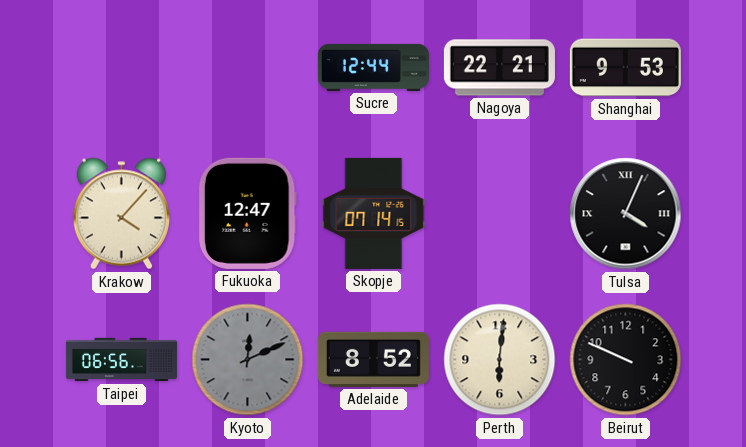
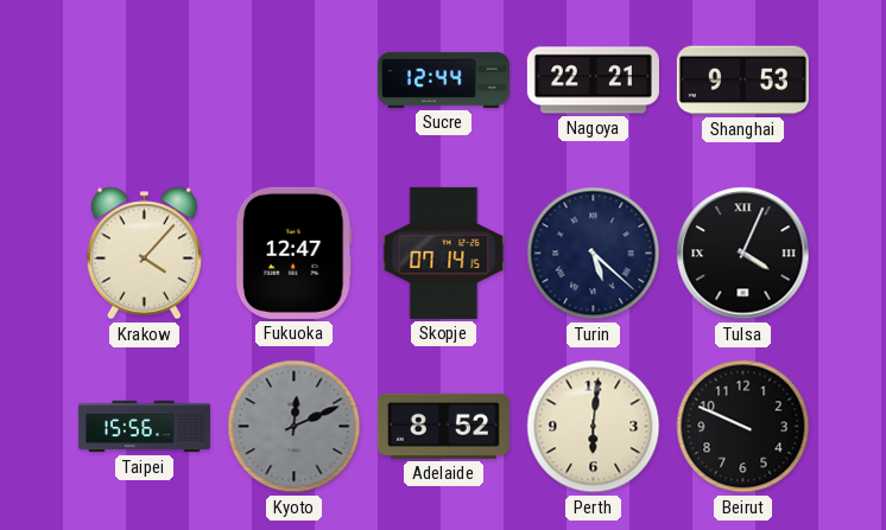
Turin: none -> 5:22 (594, 254)
Taipei: 06:56 -> 15:56 (144, 427)
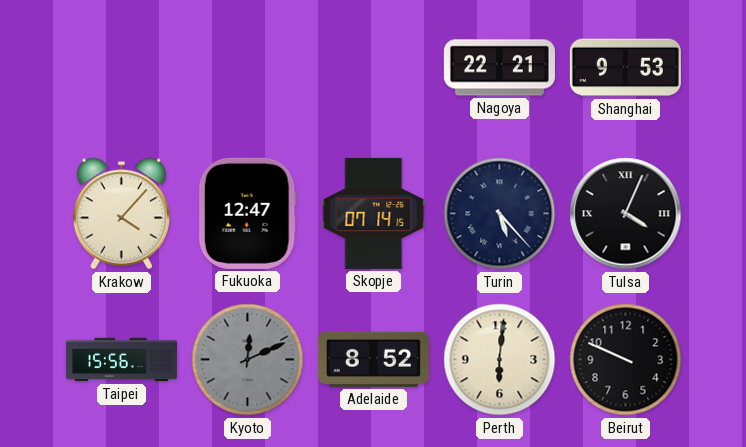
Sucre: 12:44 -> none (443, 79)
Turin: 5:22 -> 5:23 (500, 214)
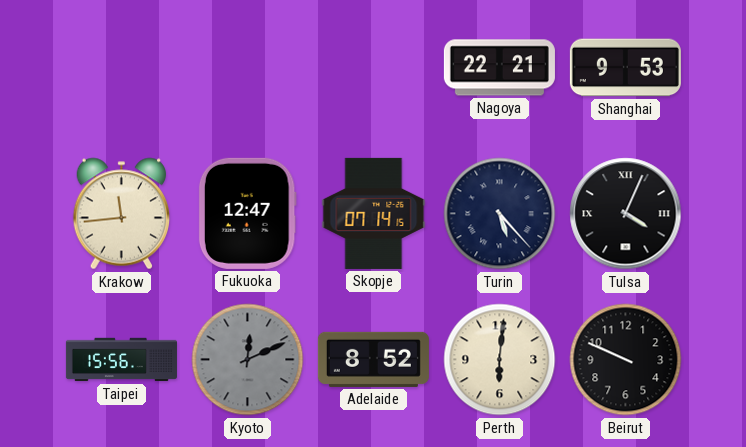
Krakow: 4:07 -> 11:44 (121, 214)
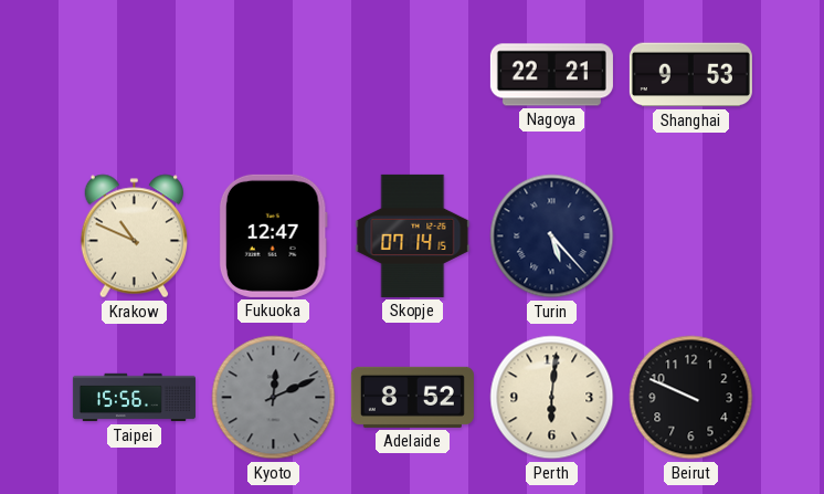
Krakow: 11:44 -> 10:49 (134, 237)
Tulsa: 4:04 -> none (626, 214)
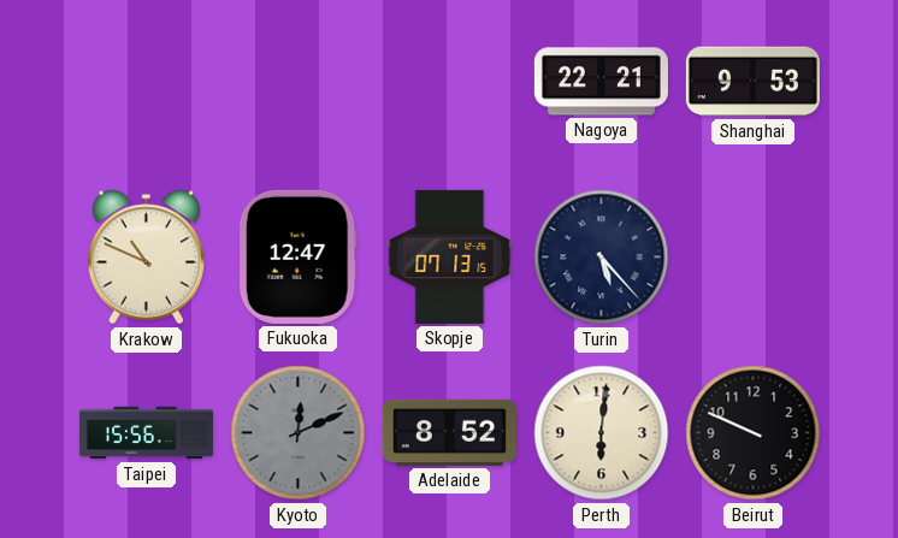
Skopje: 07:14 -> 07:13 (450, 256)
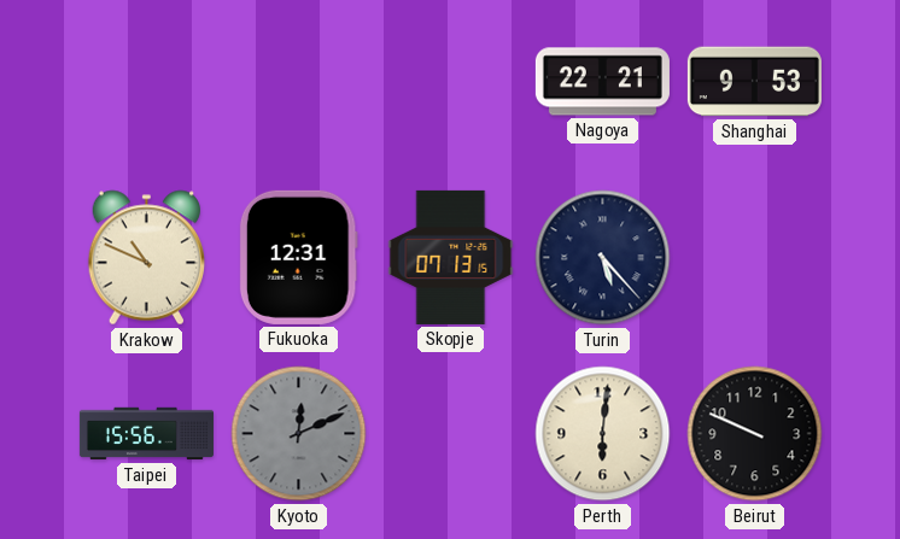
Fukuoka: 12:47 -> 12:31 (298, 257)
Adelaide: 8:52 -> none (449, 432)
